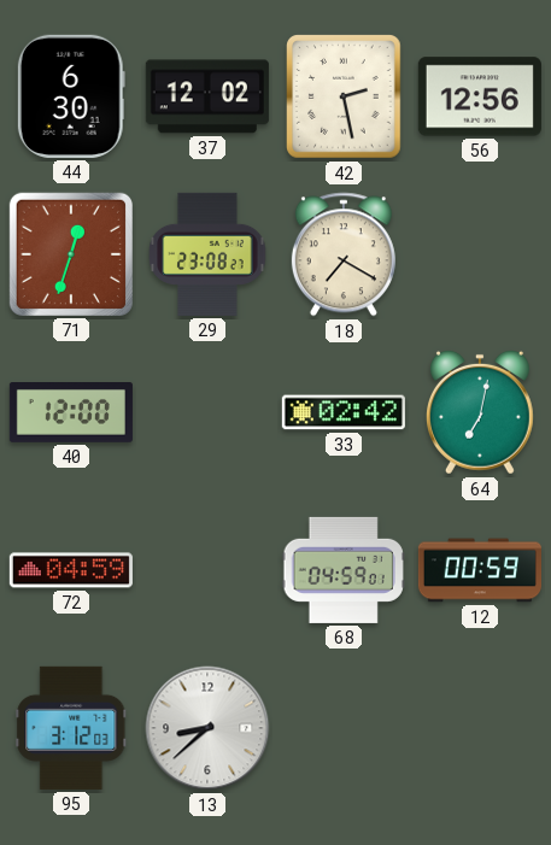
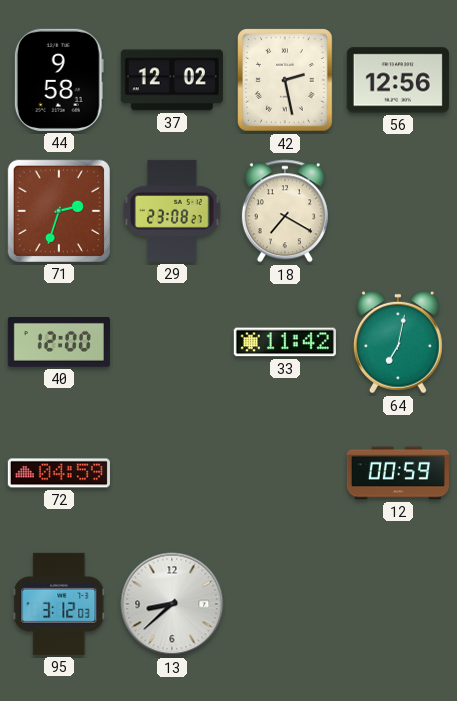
44: 6:30 -> 9:58 (59, 80)
71: 12:33 -> 2:33 (59, 211)
33: 02:42 -> 11:42 (285, 342)
68: 04:59 -> none (344, 570)
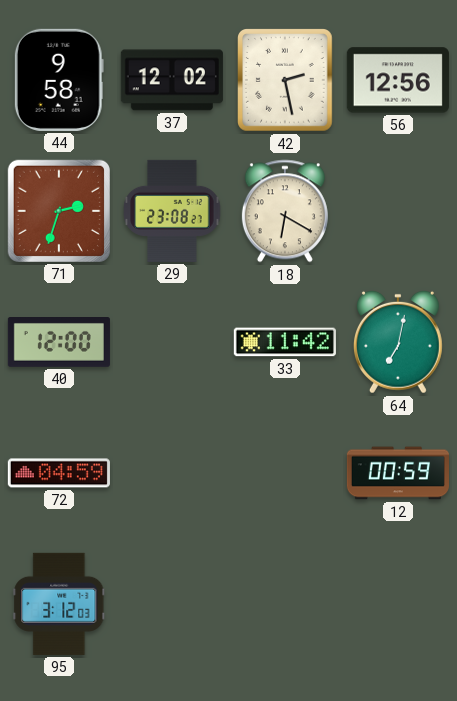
18: 7:20 -> 6:20 (285, 211)
13: 8:38 -> none (172, 604)
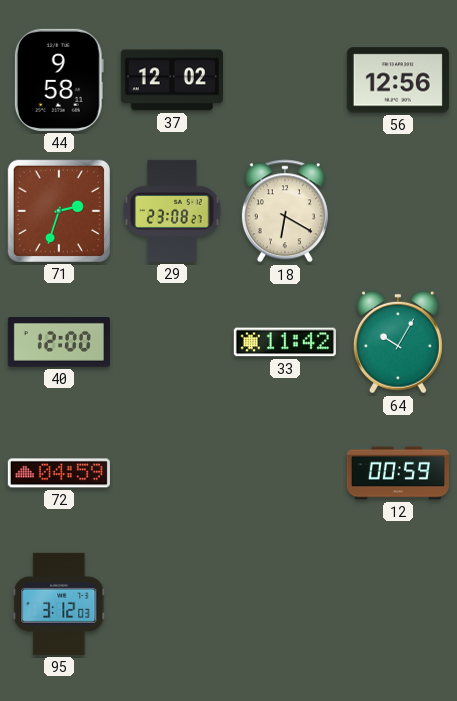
42: 2:28 -> none (286, 81)
64: 7:02 -> 10:05 (398, 342)
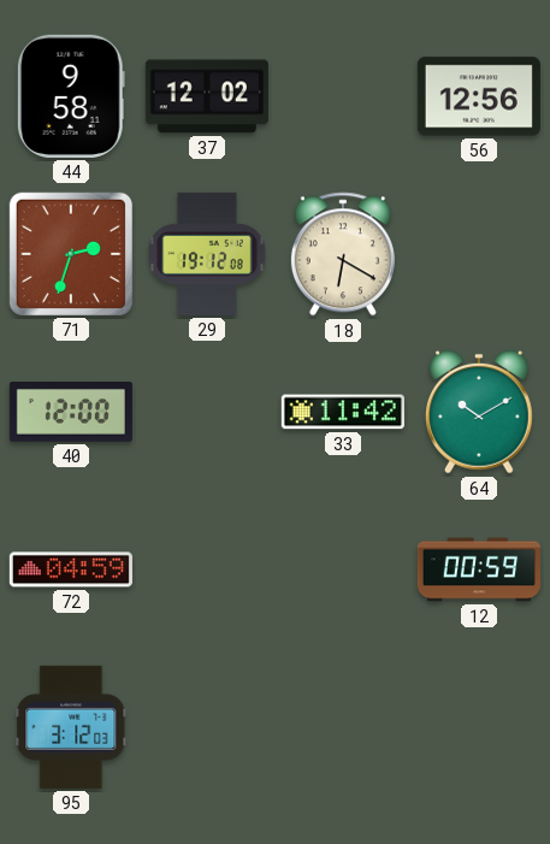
29: 23:08 -> 19:12 (207, 254)
64: 10:05 -> 10:10 (479, 412)
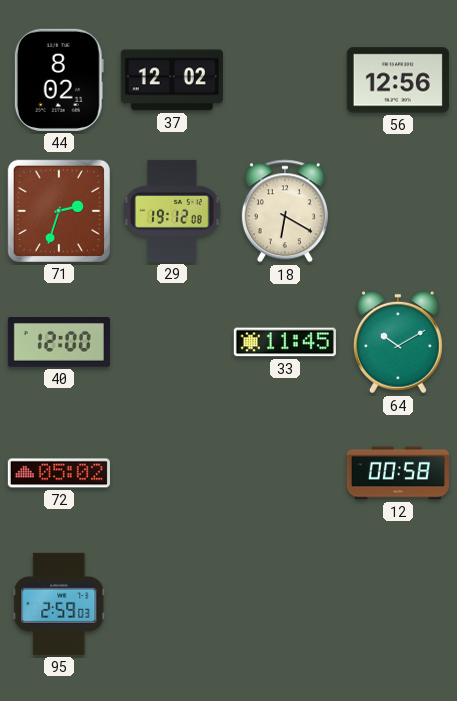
44: 9:58 -> 8:02 (59, 80)
33: 11:42 -> 11:45 (285, 342)
72: 04:59 -> 05:02 (59, 473)
12: 00:59 -> 00:58 (398, 473)
95: 3:12 -> 2:59 (59, 604)
